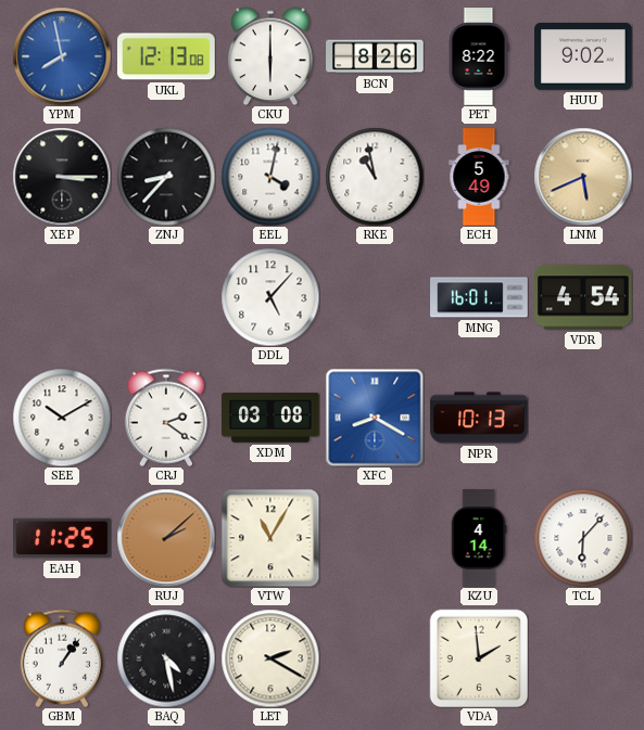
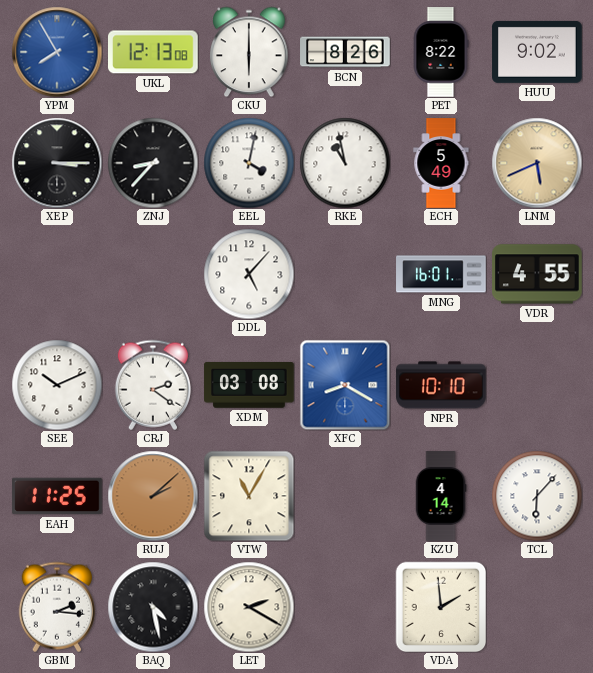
YPM: 7:58 -> 7:55 (57, 52)
VDR: 4:54 -> 4:55 (538, 274)
SEE: 10:10 -> 10:11 (57, 385)
NPR: 10:13 -> 10:10 (441, 385)
GBM: 1:06 -> 2:16 (56, 607)
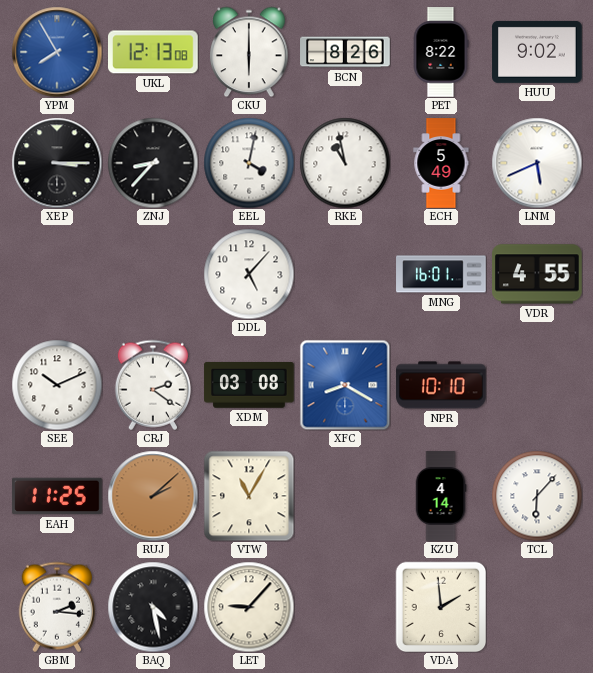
LNM dial: champagne -> white (537, 163)
LET: 2:20 -> 9:07 (249, 607)
